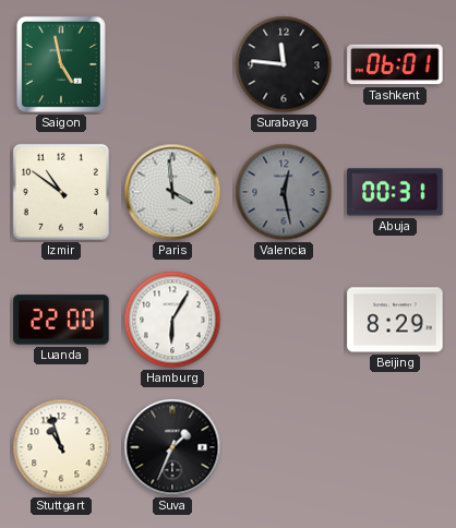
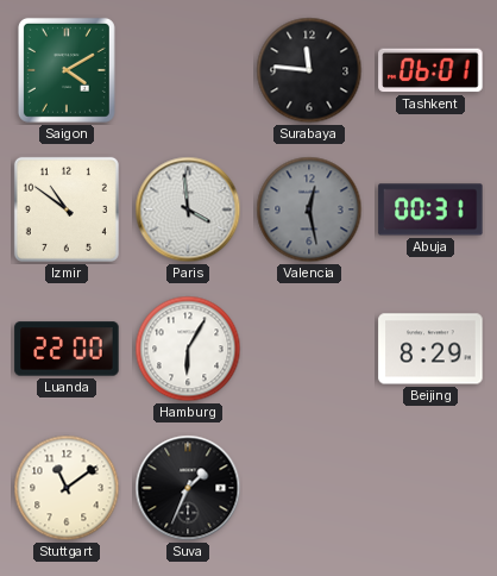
Saigon: 4:58 -> 4:10 (67, 70)
Stuttgart: 10:57 -> 11:09 (67, 488)
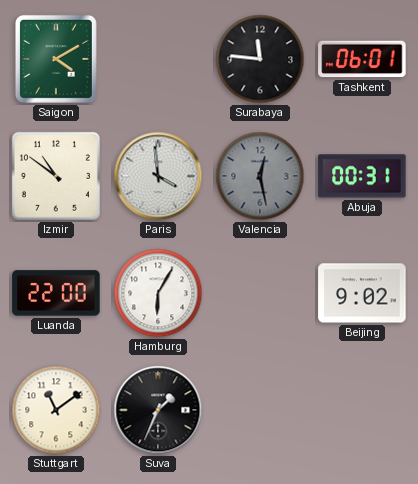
Beijing: 8:29 -> 9:02 (362, 293)
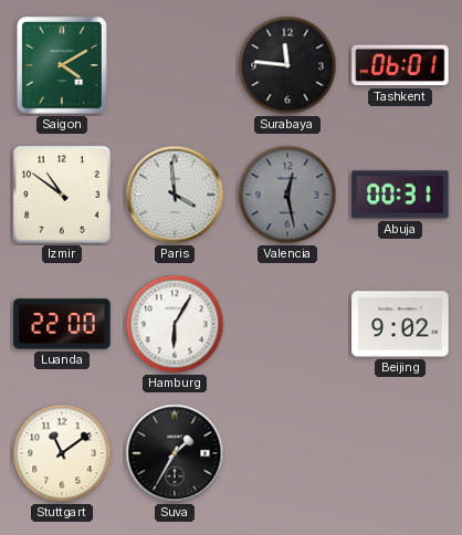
Suva: 1:34 -> 1:35 (175, 453)
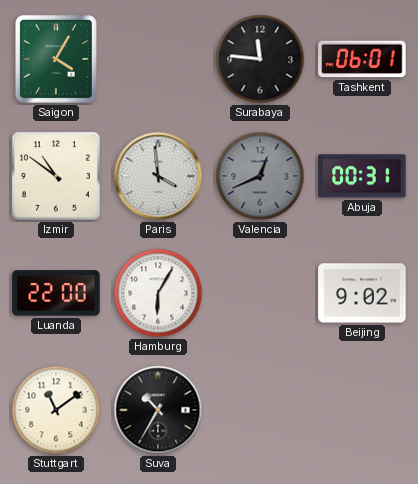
Saigon: 4:10 -> 4:05 (56, 59)
Valencia: 12:28 -> 12:41 (260, 176)
Suva: 1:35 -> 10:35 (158, 410)
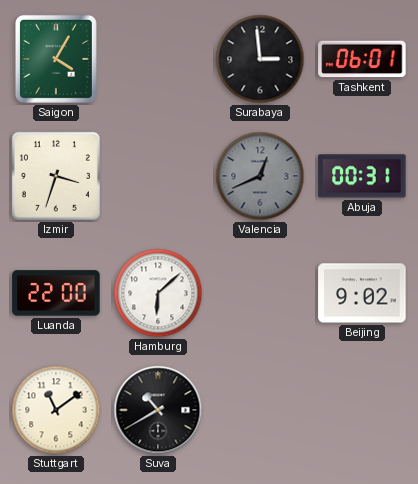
Surabaya: 11:46 -> 2:59 (260, 59)
Izmir: 10:51 -> 3:33 (56, 176)
Paris: 3:59 -> none (158, 176)
Hamburg: 6:05 -> 6:08 (158, 293)
Suva: 10:35 -> 10:40 (158, 410)
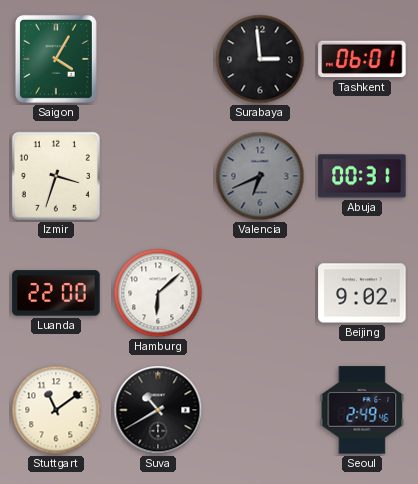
Valencia: 12:41 -> 6:41 (260, 176)
Seoul: none -> 2:49 (362, 410)
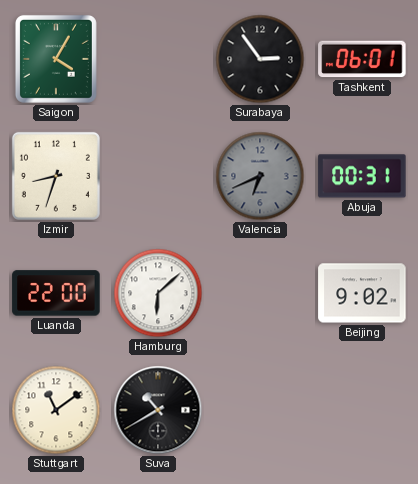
Surabaya: 2:59 -> 2:54 (260, 59)
Izmir: 3:33 -> 8:33 (56, 176)
Seoul: 2:49 -> none (362, 410)
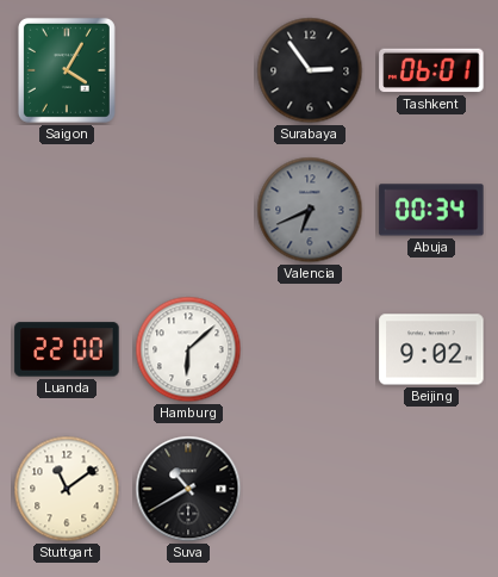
Izmir: 8:33 -> none (56, 176)
Abuja: 00:31 -> 00:34 (431, 210)
